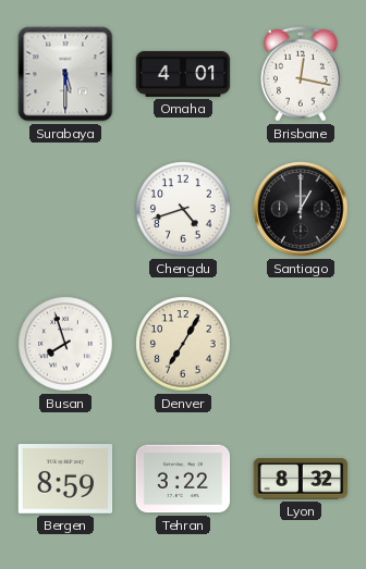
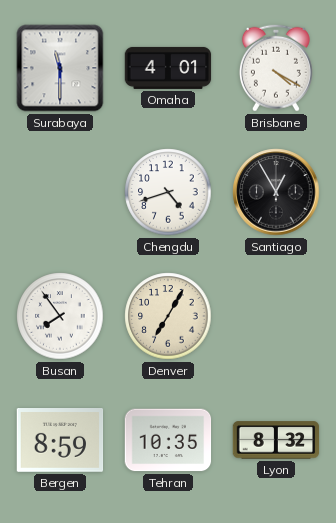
Surabaya: 5:30 -> 11:30 (60, 68)
Brisbane: 12:17 -> 4:20 (276, 68)
Santiago: 1:00 -> 12:55 (276, 192)
Busan: 7:57 -> 7:54 (60, 316)
Tehran: 3:22 -> 10:35 (168, 440)
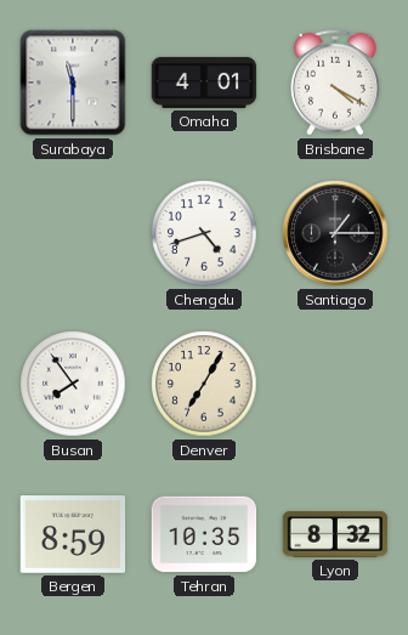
Santiago: 12:55 -> 1:15 (335, 233)
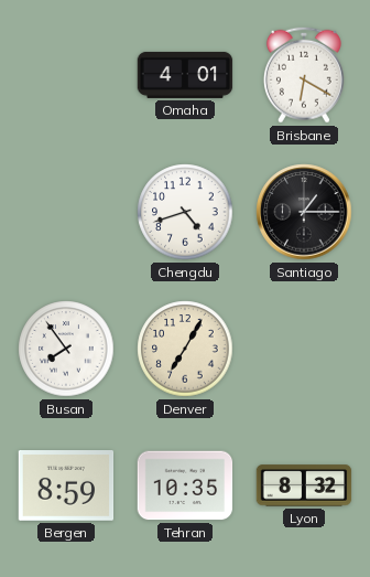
Surabaya: 11:30 -> none (73, 83)
Brisbane: 4:20 -> 6:20 (304, 75)
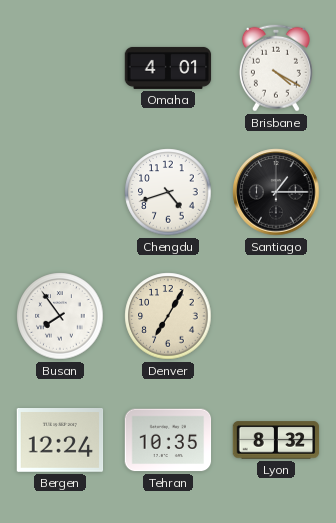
Brisbane: 6:20 -> 4:20 (276, 68)
Bergen: 8:59 -> 12:24 (60, 441)
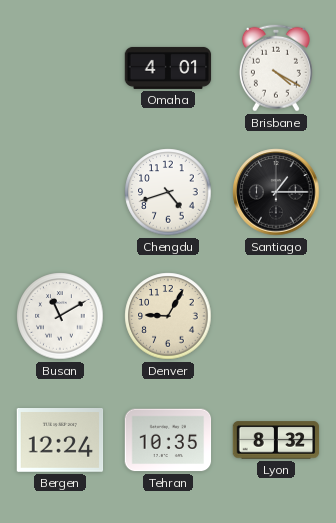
Busan: 7:54 -> 11:10 (60, 316)
Denver: 7:05 -> 9:05 (168, 316)
